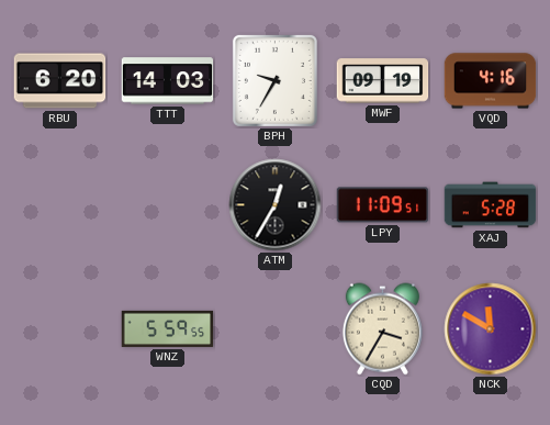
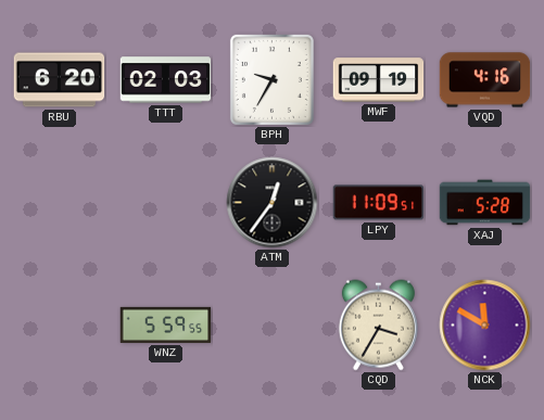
TTT: 14:03 -> 02:03 (166, 80)
ATM: 12:35 -> 12:36 (273, 203)
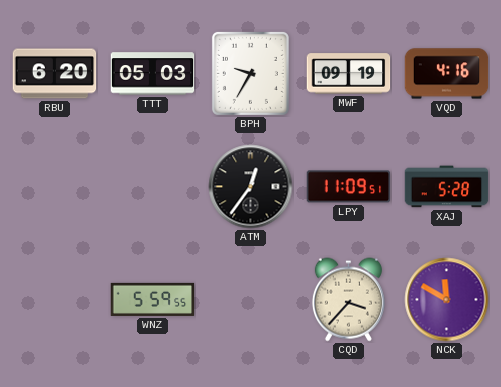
TTT: 02:03 -> 05:03 (153, 74)
CQD: 3:35 -> 3:37 (348, 300)
